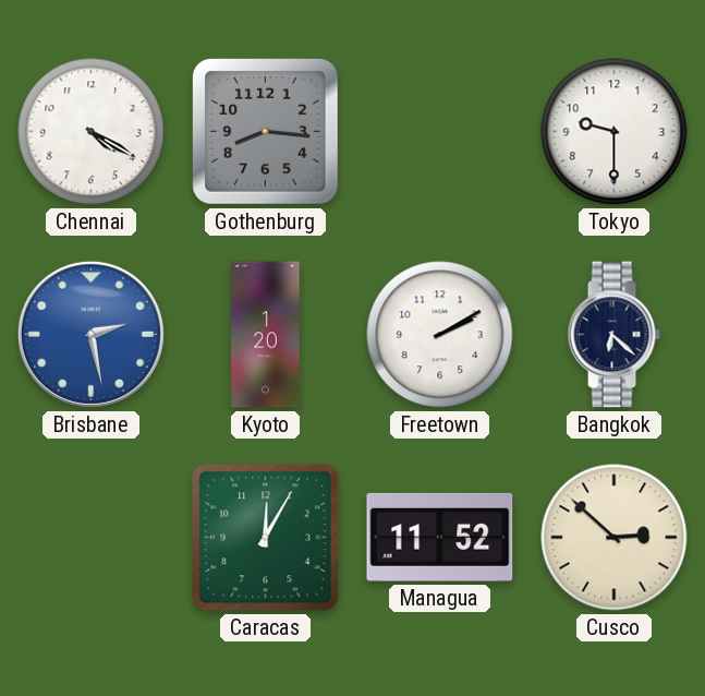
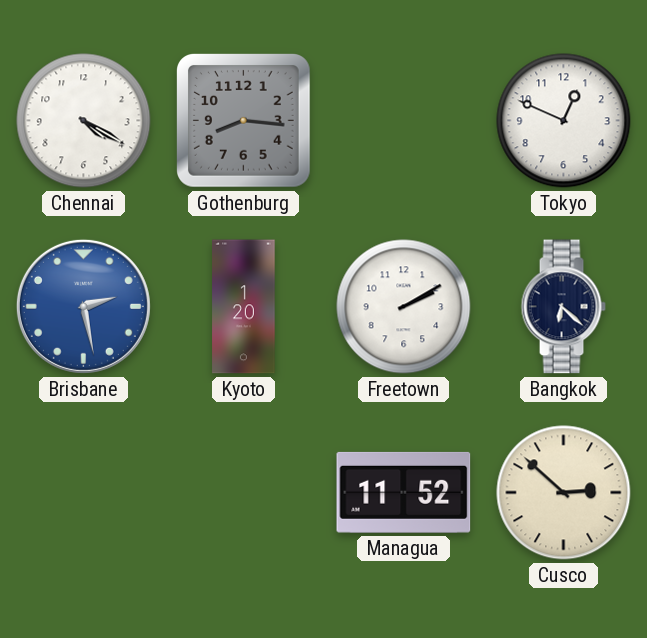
Tokyo: 9:30 -> 12:49 (564, 121)
Caracas: 12:05 -> none (266, 538)
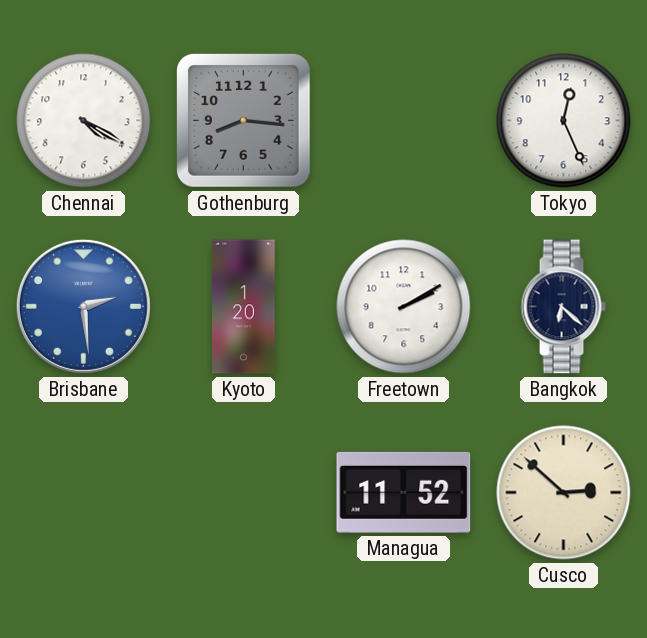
Tokyo: 12:49 -> 12:26 (564, 121)
Brisbane: 2:28 -> 2:29 (83, 306)
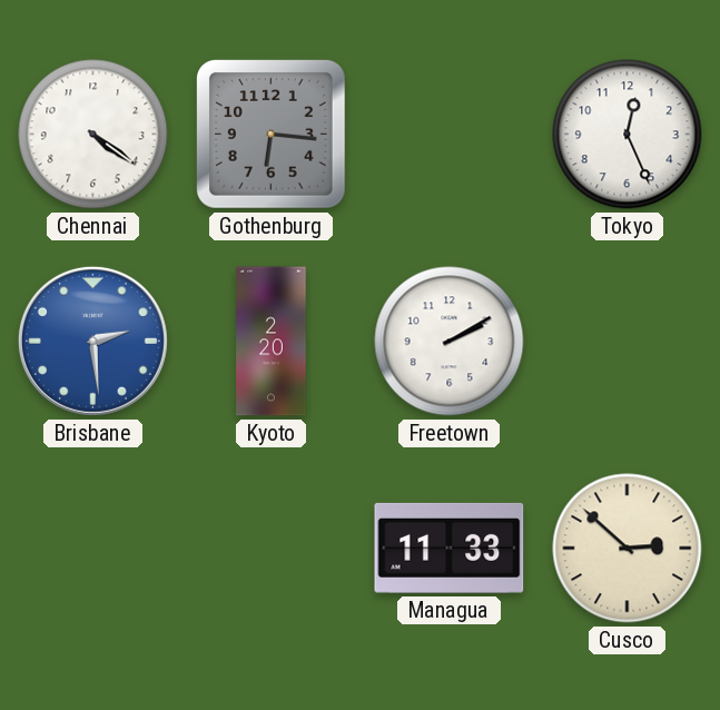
Chennai: 4:20 -> 4:21 (93, 135)
Gothenburg: 8:16 -> 6:16 (272, 135)
Kyoto: 1:20 -> 2:20 (272, 342)
Bangkok: 6:22 -> none (563, 307)
Managua: 11:52 -> 11:33 (450, 548)
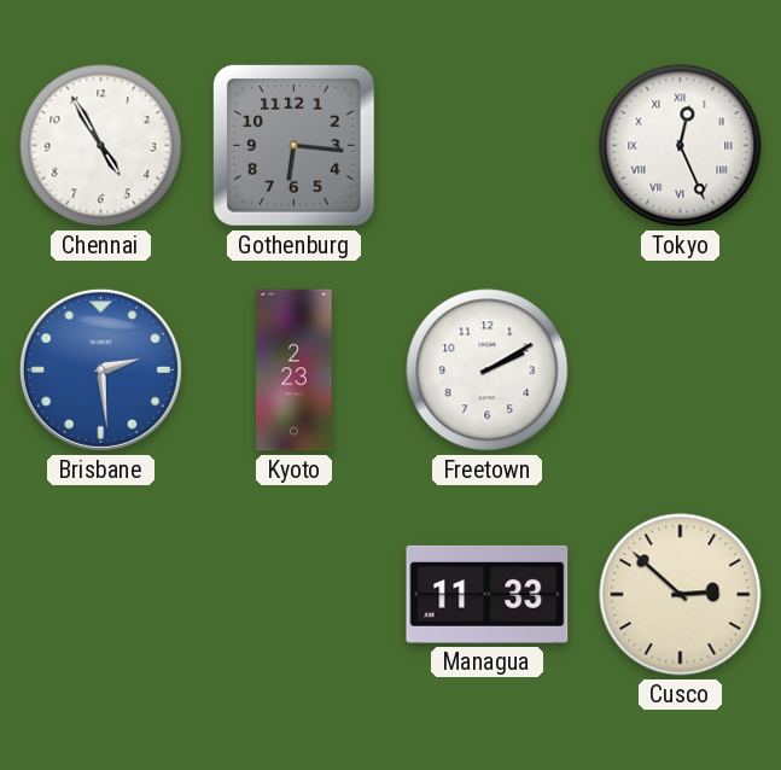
Chennai: 4:21 -> 4:55 (101, 146)
Tokyo numerals: Arabic -> Roman (681, 146)
Kyoto: 2:20 -> 2:23 (295, 371)
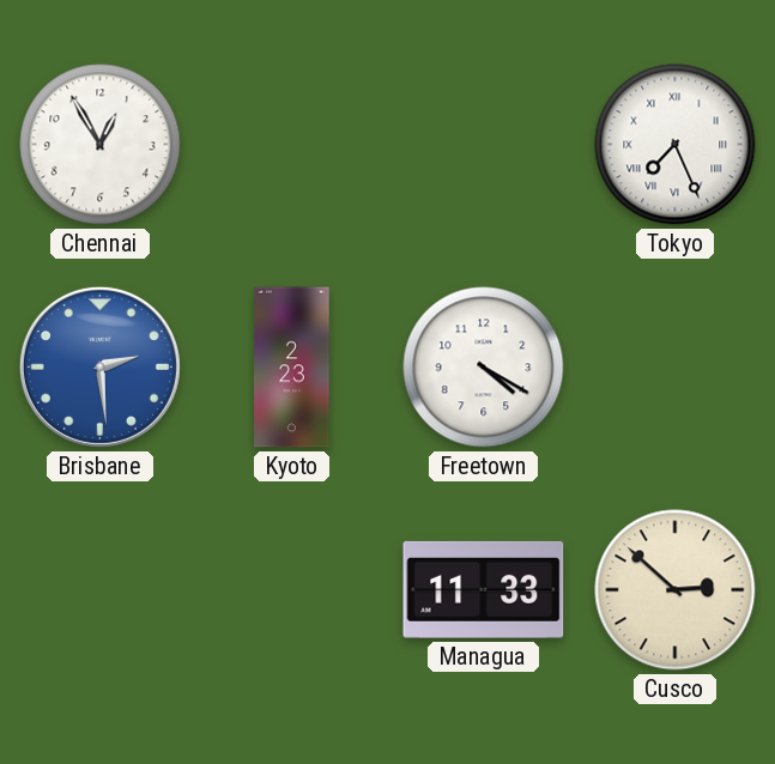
Chennai: 4:55 -> 12:55 (101, 145)
Gothenburg: 6:16 -> none (295, 146)
Tokyo: 12:26 -> 7:26 (676, 145)
Freetown: 2:10 -> 4:20 (484, 368)
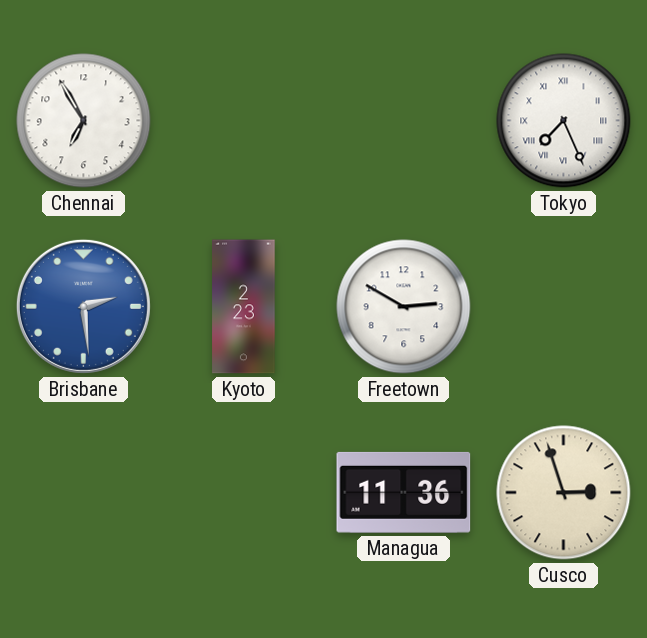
Chennai: 12:55 -> 6:55 (84, 121)
Freetown: 4:20 -> 2:50 (404, 307)
Managua: 11:33 -> 11:36 (404, 492)
Cusco: 2:52 -> 2:57 (564, 493)
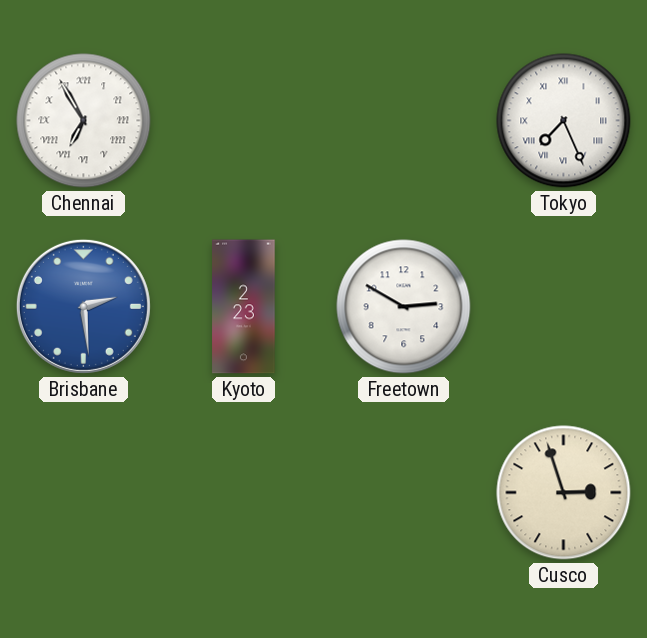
Chennai numerals: Arabic -> Roman (84, 121)
Managua: 11:36 -> none (404, 492)
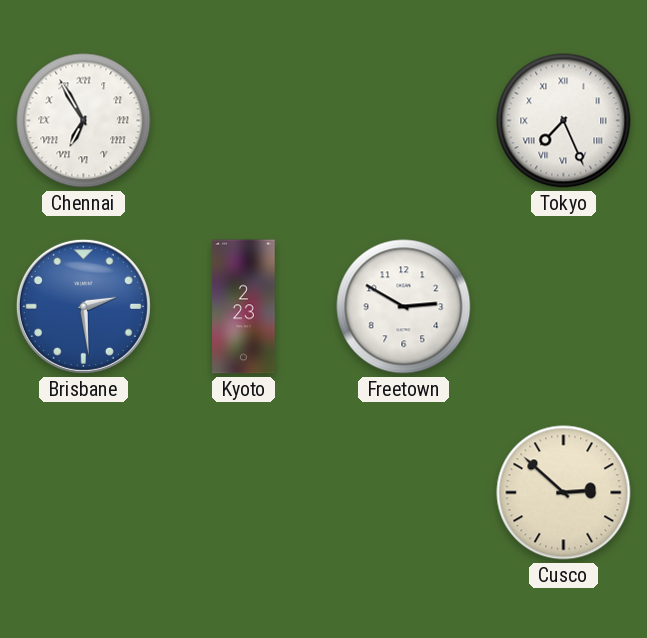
Cusco: 2:57 -> 2:52 (564, 493)
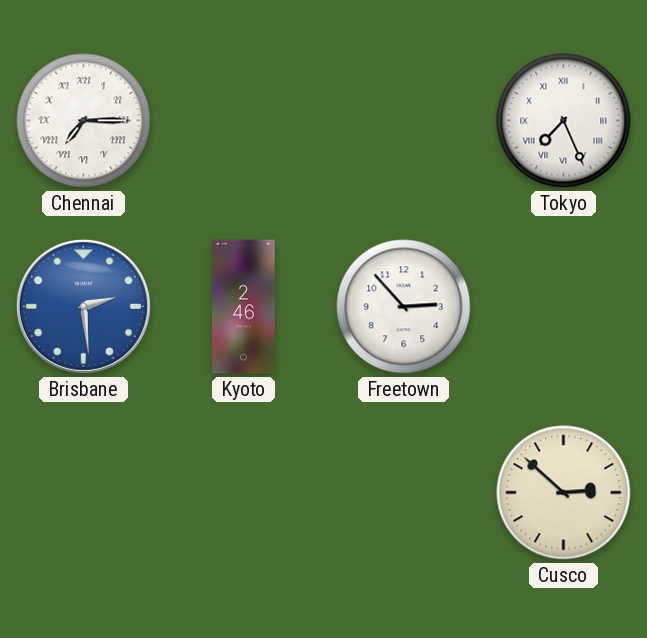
Chennai: 6:55 -> 7:15 (84, 121)
Kyoto: 2:23 -> 2:46 (244, 307)
Freetown: 2:50 -> 2:53 (404, 307)
